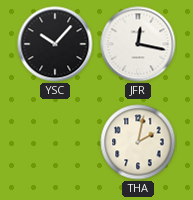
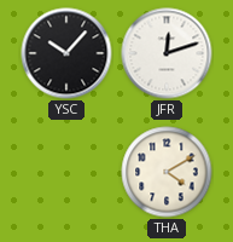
JFR: 12:17 -> 12:12 (167, 53)
THA: 2:02 -> 4:10 (167, 172)
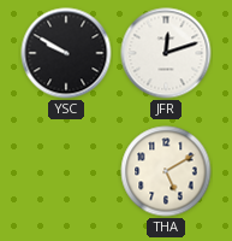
YSC: 10:07 -> 9:50 (66, 53)
THA: 4:10 -> 5:10 (166, 171)
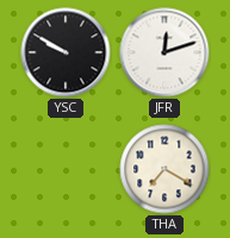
THA: 5:10 -> 7:20 (164, 169)
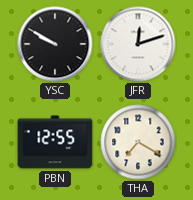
PBN: none -> 12:55 (55, 142)
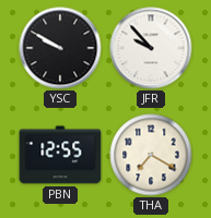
JFR: 12:12 -> 9:53 (151, 48)
